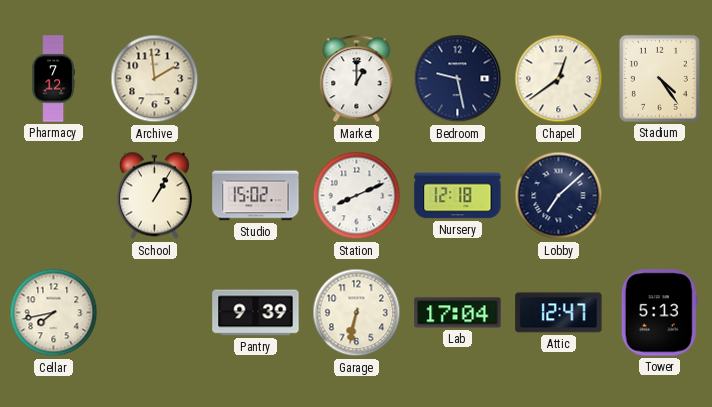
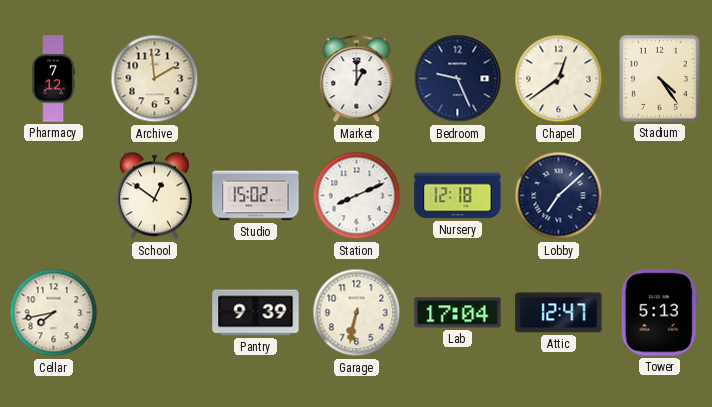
Bedroom: 9:28 -> 9:26 (458, 79)
School: 1:05 -> 12:51 (154, 196)
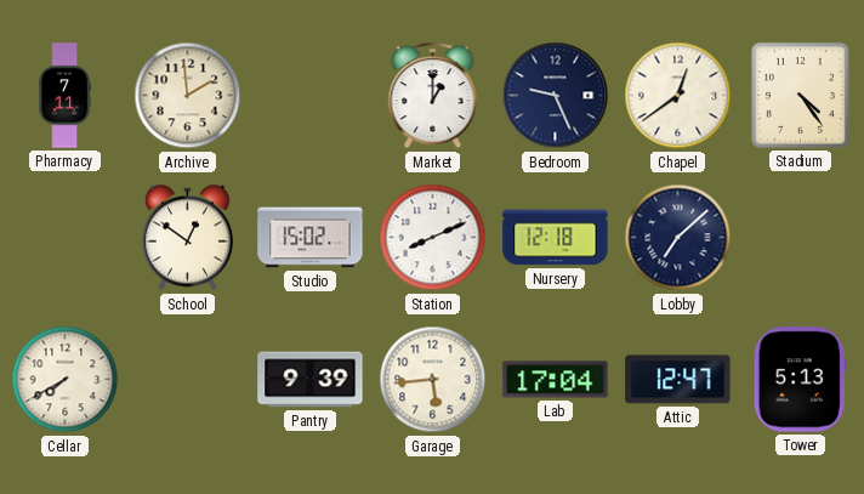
Pharmacy: 7:12 -> 7:11 (66, 96)
Cellar: 7:43 -> 7:40 (66, 380)
Garage: 6:32 -> 5:44 (433, 380)
